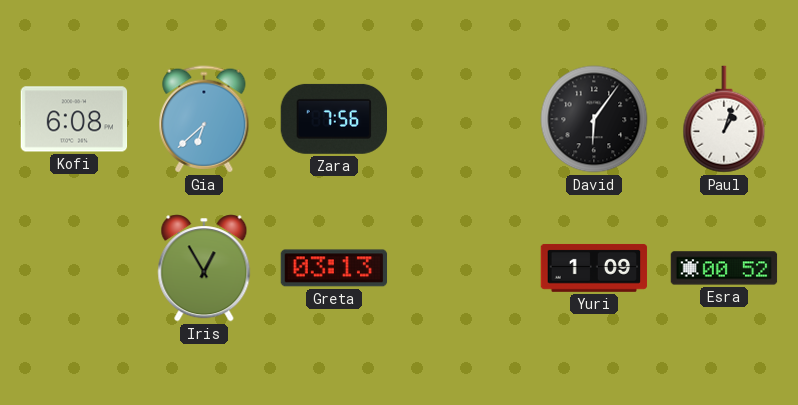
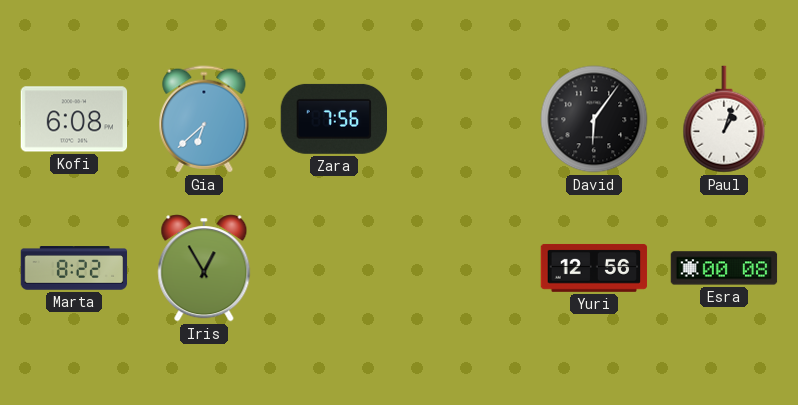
Marta: none -> 8:22 (74, 268)
Greta: 03:13 -> none (334, 268)
Yuri: 1:09 -> 12:56 (594, 268)
Esra: 00:52 -> 00:08 (724, 268)
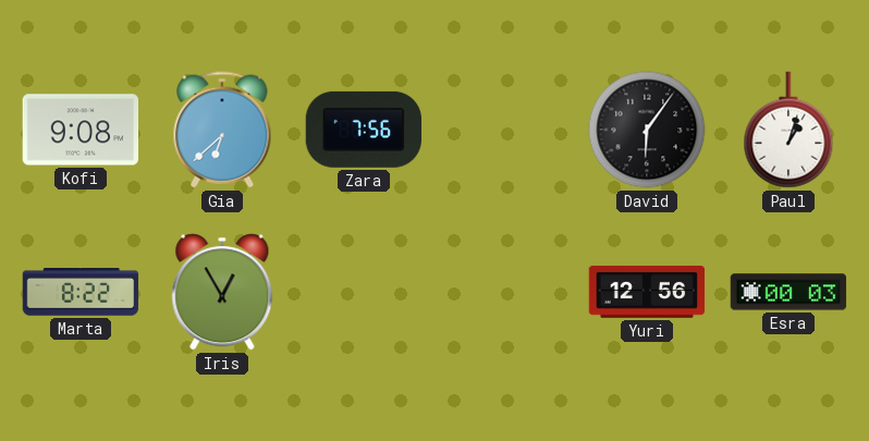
Kofi: 6:08 -> 9:08 (81, 130)
Esra: 00:08 -> 00:03 (788, 292)
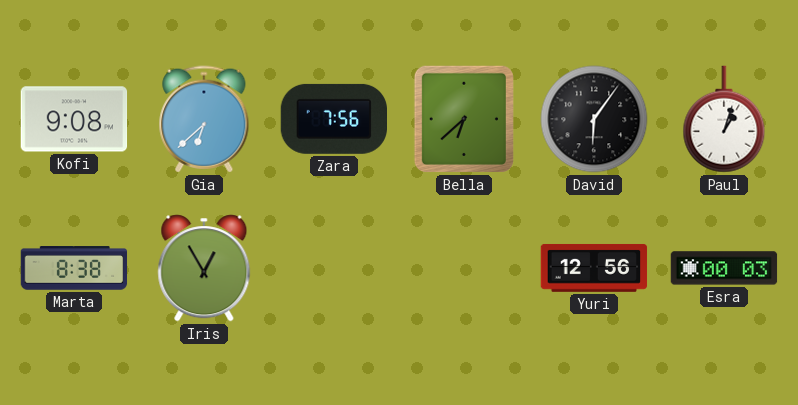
Bella: none -> 6:38 (464, 119)
Marta: 8:22 -> 8:38 (74, 268)
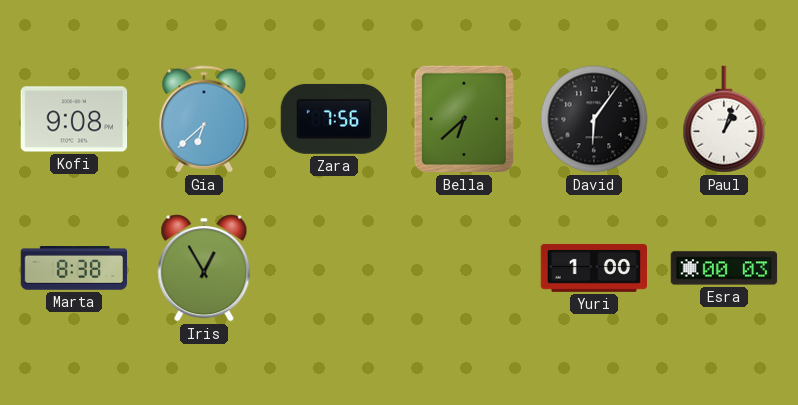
Yuri: 12:56 -> 1:00 (594, 268)
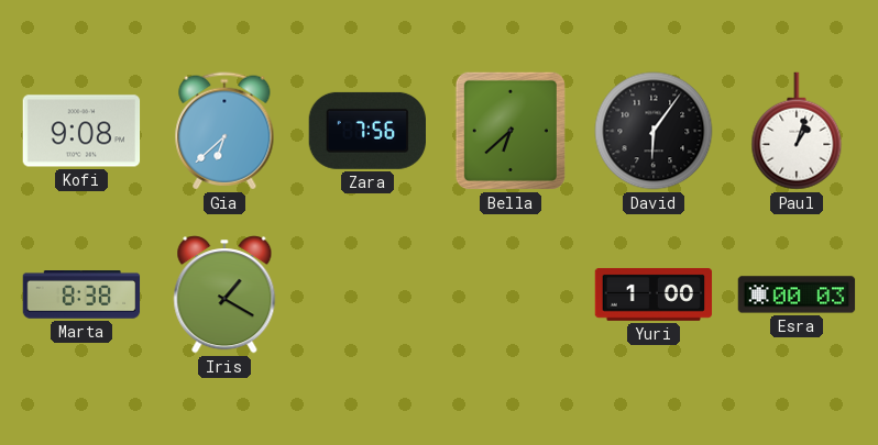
Iris: 12:55 -> 1:20 (224, 294)
